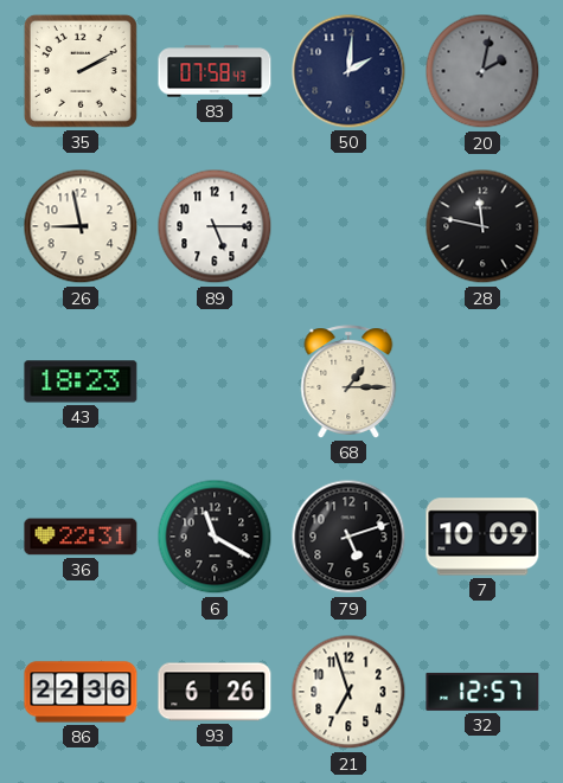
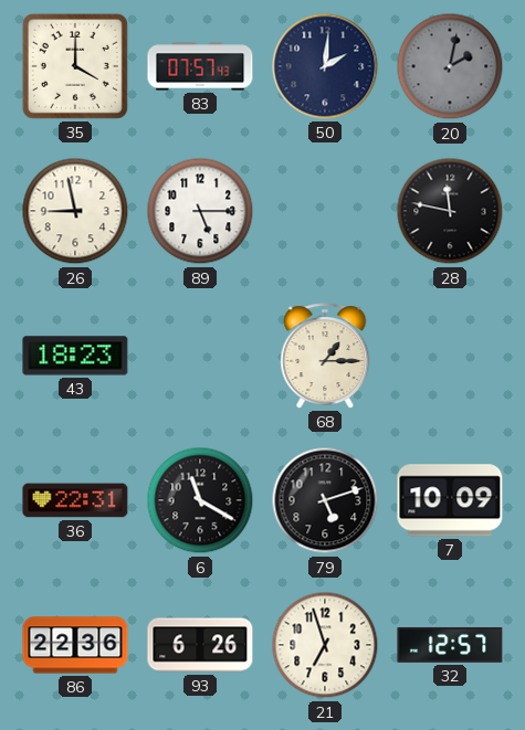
35: 2:10 -> 4:00 (75, 66)
83: 07:58 -> 07:57 (200, 66)
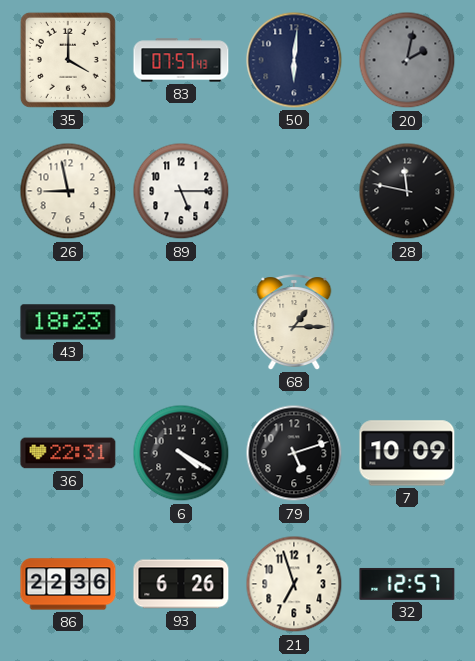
50: 2:01 -> 6:01 (294, 60)
6: 11:20 -> 4:20 (181, 453)
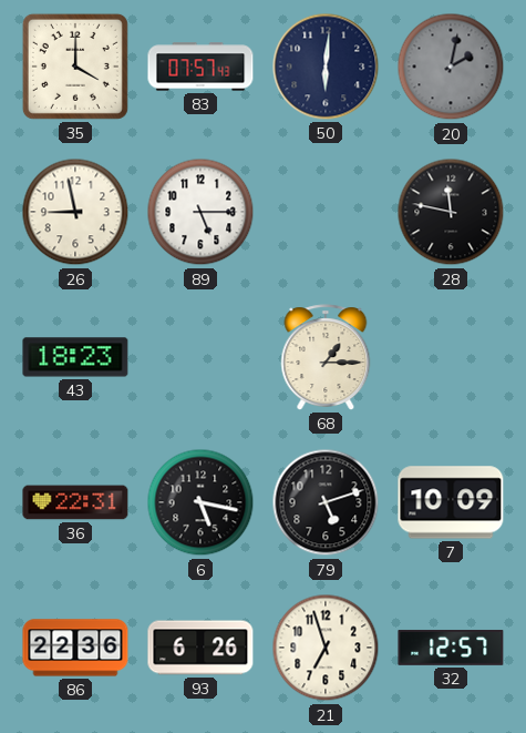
6: 4:20 -> 5:17 (200, 502)
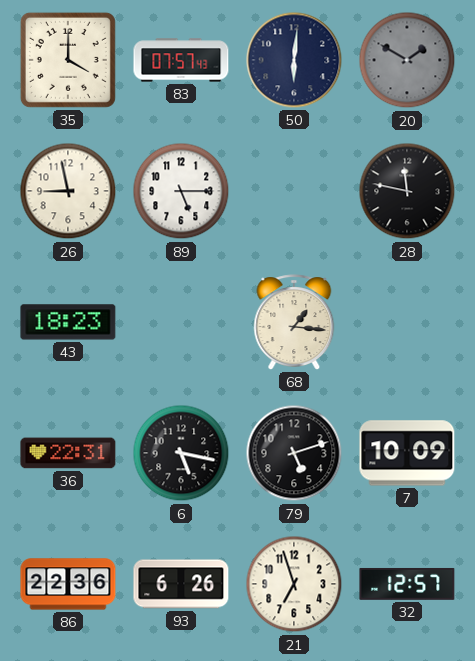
20: 2:02 -> 1:50 (407, 60)
68: 1:15 -> 1:16 (294, 322)
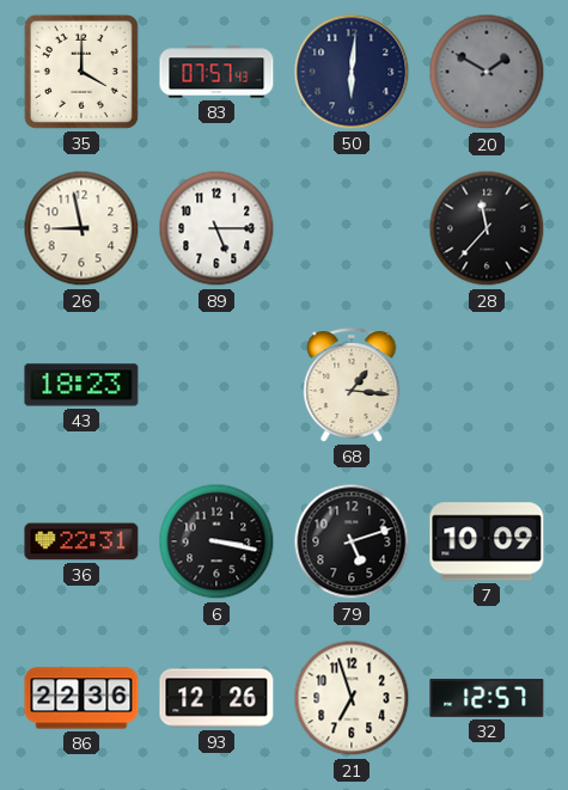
28: 11:47 -> 11:37 (487, 228)
6: 5:17 -> 3:17 (216, 541)
93: 6:26 -> 12:26 (216, 698)
